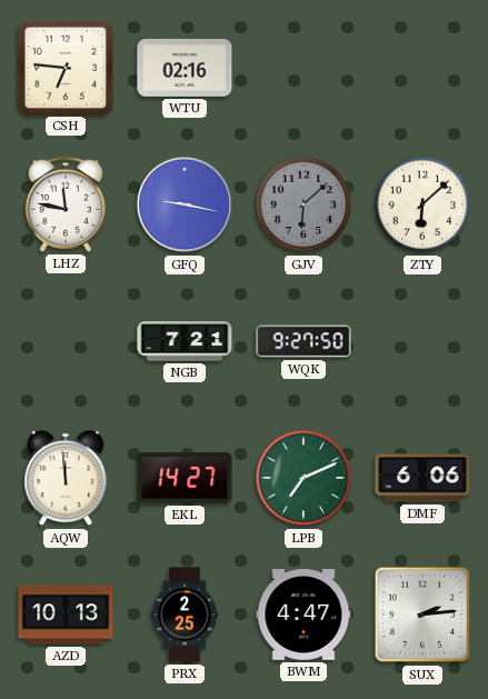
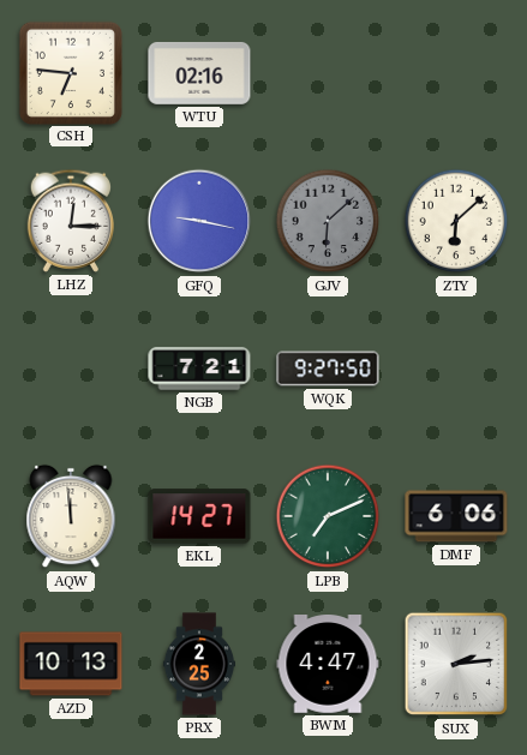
LHZ: 11:47 -> 12:15 (70, 221)
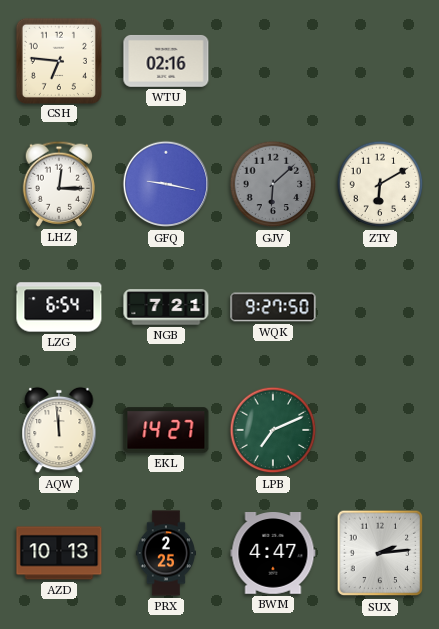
ZTY: 6:08 -> 6:10 (380, 184)
LZG: none -> 6:54 (59, 307)
DMF: 6:06 -> none (456, 516)
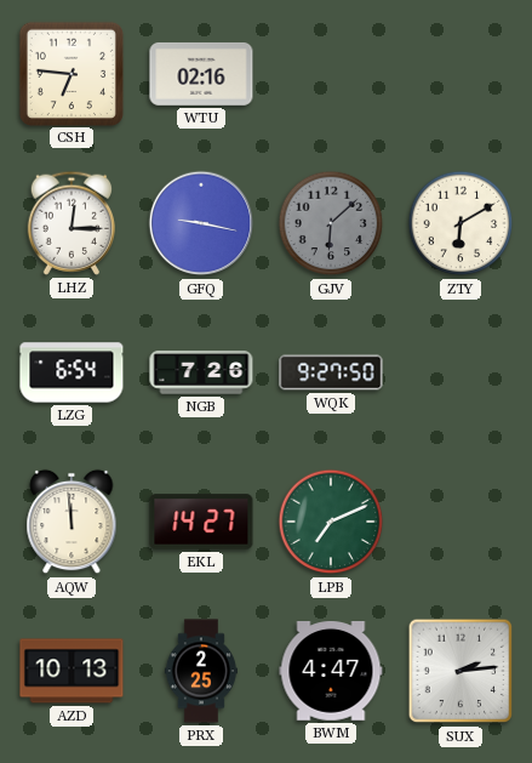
NGB: 7:21 -> 7:26 (201, 372)
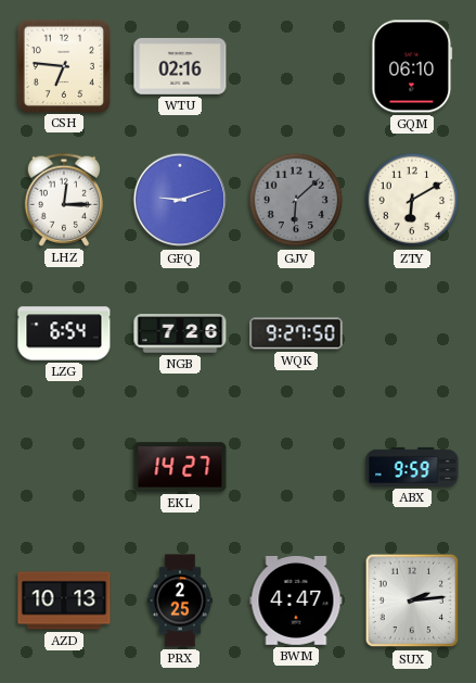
GQM: none -> 06:10 (412, 66)
GFQ: 9:17 -> 9:12 (180, 200)
AQW: 11:59 -> none (71, 522)
LPB: 7:11 -> none (331, 522)
ABX: none -> 9:59 (412, 467)
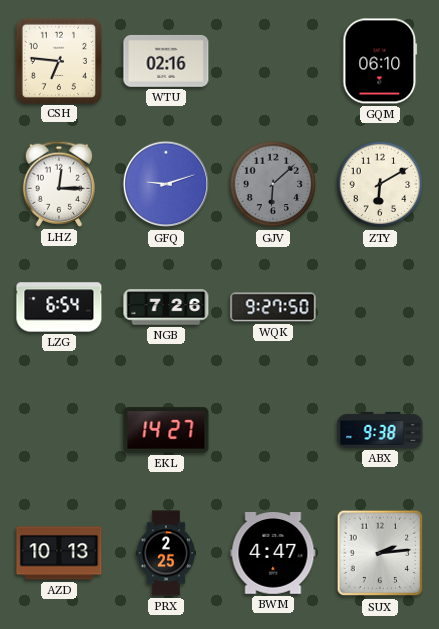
ABX: 9:59 -> 9:38 (380, 430)
